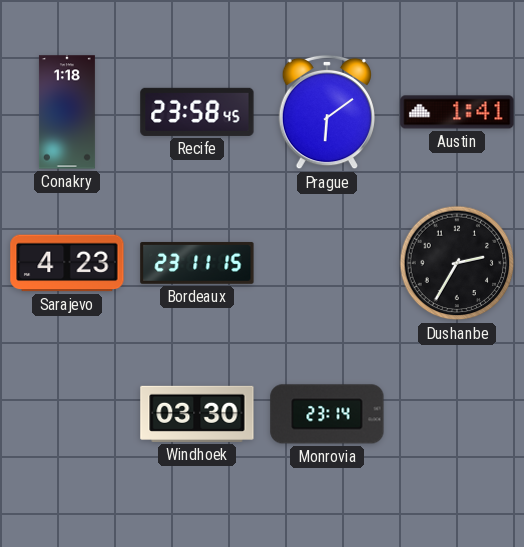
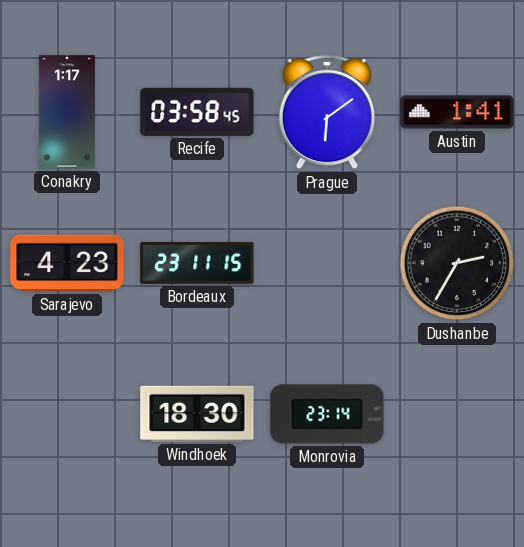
Conakry: 1:18 -> 1:17 (67, 112)
Recife: 23:58 -> 03:58 (197, 112)
Windhoek: 03:30 -> 18:30 (197, 414)
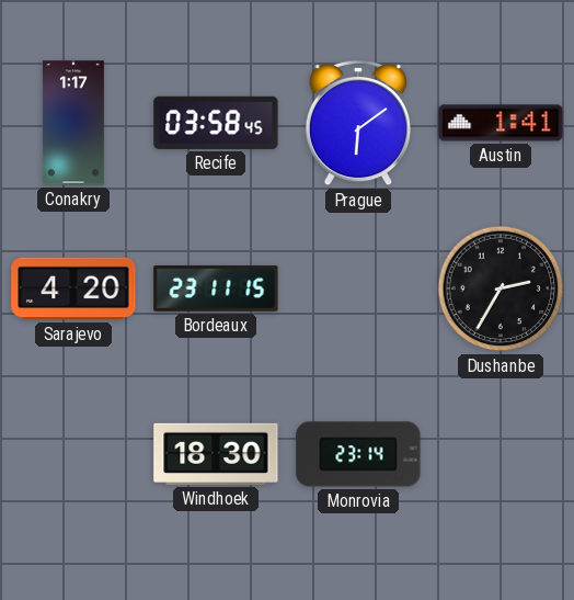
Sarajevo: 4:23 -> 4:20 (73, 288)
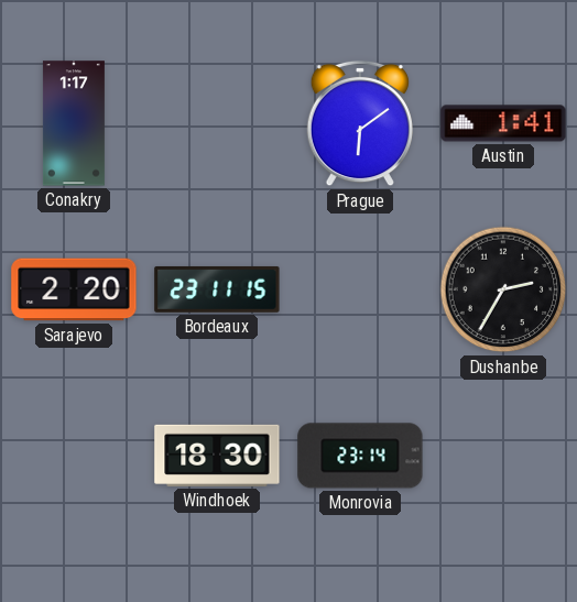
Recife: 03:58 -> none (216, 123)
Sarajevo: 4:20 -> 2:20 (74, 289)
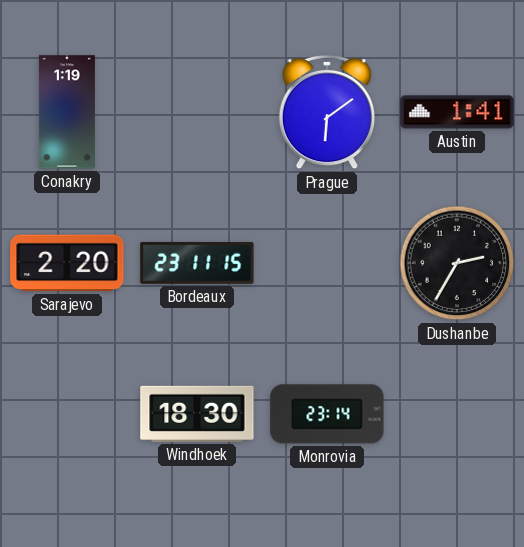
Conakry: 1:17 -> 1:19 (67, 112)
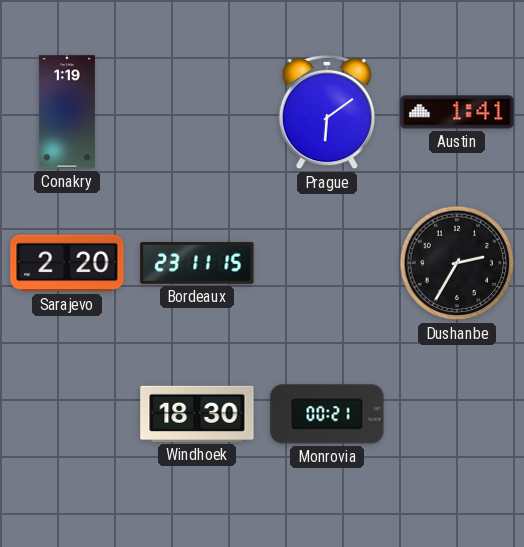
Monrovia: 23:14 -> 00:21 (327, 414)
